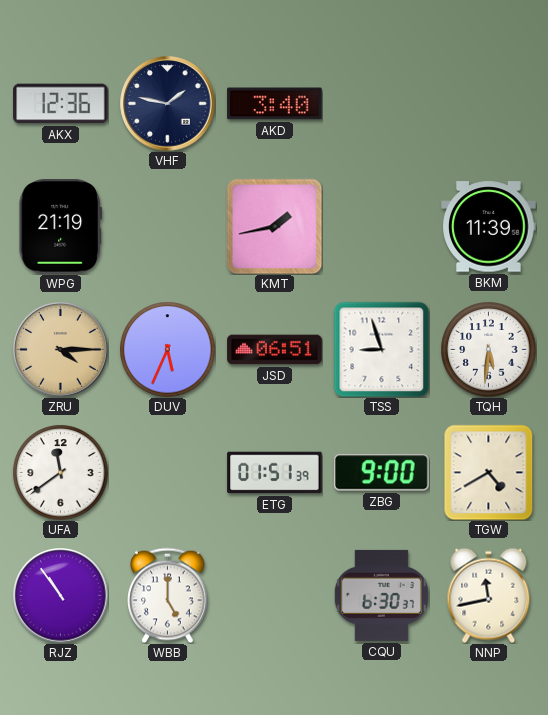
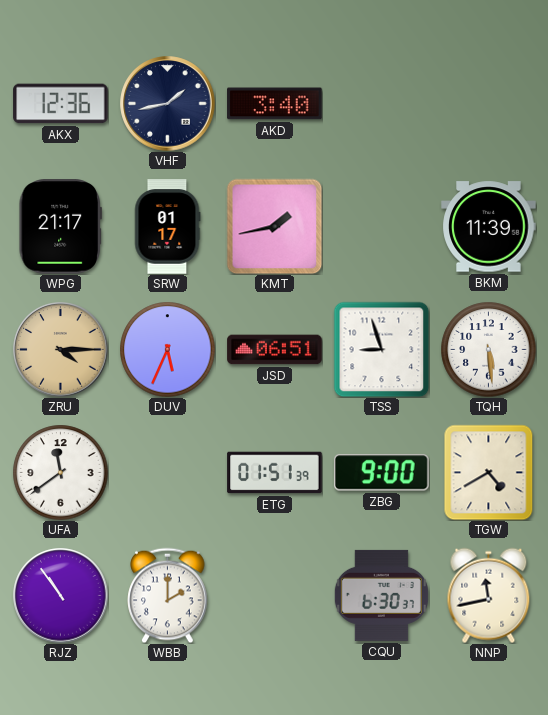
VHF: 1:47 -> 1:43 (168, 104)
WPG: 21:19 -> 21:17 (60, 227)
SRW: none -> 01:17 (167, 227)
TQH: 5:31 -> 5:29 (488, 349)
WBB: 5:00 -> 2:00 (168, 595)
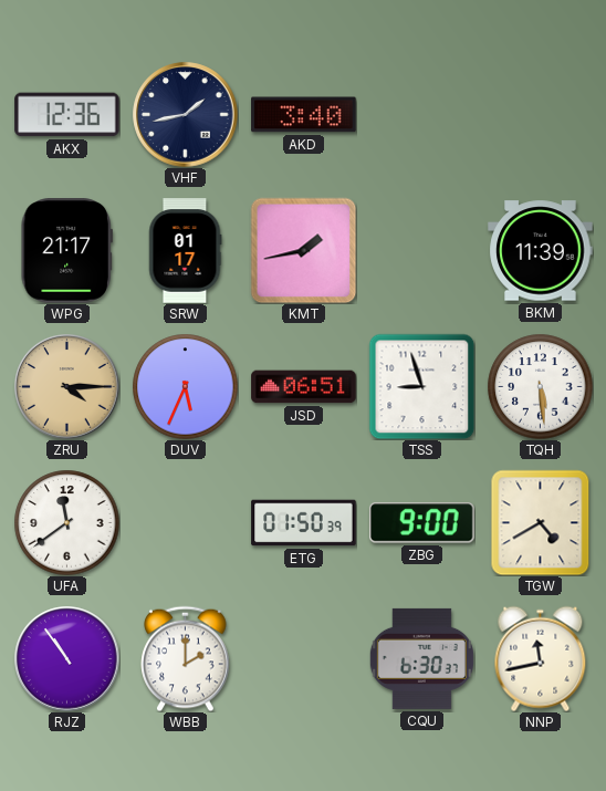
ETG: 01:51 -> 01:50 (304, 523)
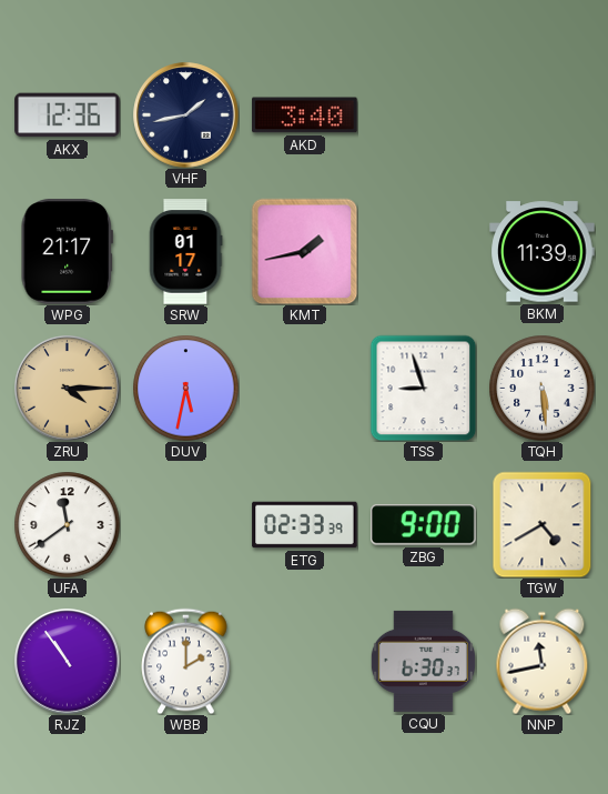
DUV: 5:34 -> 5:32 (185, 388)
JSD: 06:51 -> none (304, 387)
ETG: 01:50 -> 02:33 (305, 525)
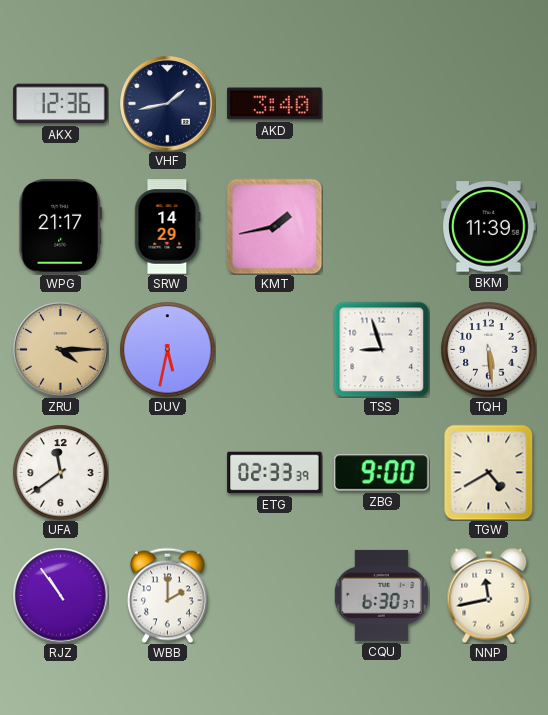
SRW: 01:17 -> 14:29 (167, 227)
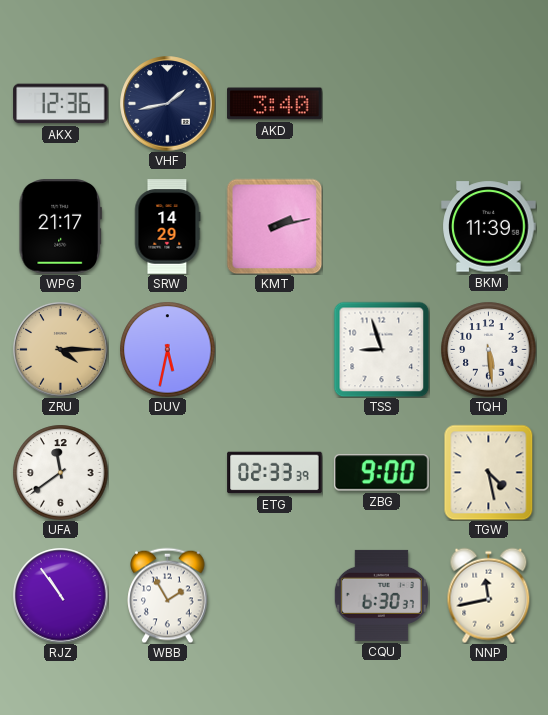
KMT: 1:43 -> 2:13 (274, 226)
TGW: 4:40 -> 4:28 (489, 472)
WBB: 2:00 -> 1:55 (168, 595)
